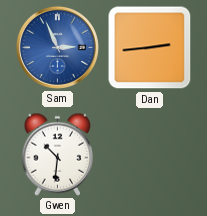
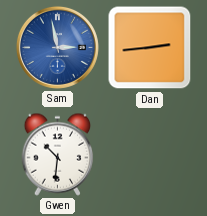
Sam: 2:56 -> 2:58 (57, 47)
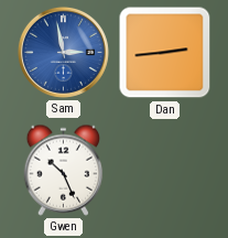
Gwen: 10:31 -> 10:26 (64, 170)
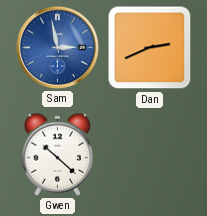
Dan: 2:44 -> 2:41 (150, 48)
Gwen: 10:26 -> 10:22 (58, 154)
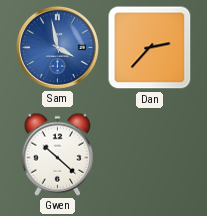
Sam: 2:58 -> 3:58 (57, 47)
Dan: 2:41 -> 2:37 (150, 48)
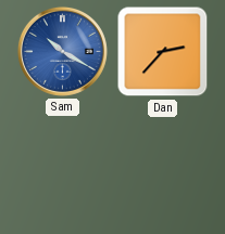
Sam: 3:58 -> 10:20 (62, 51)
Gwen: 10:22 -> none (58, 154)
